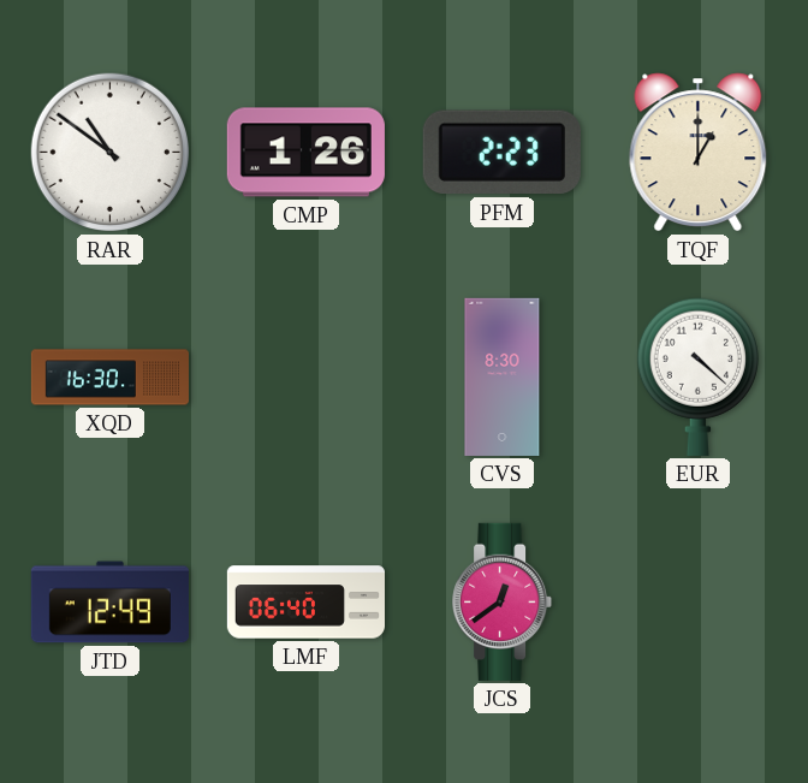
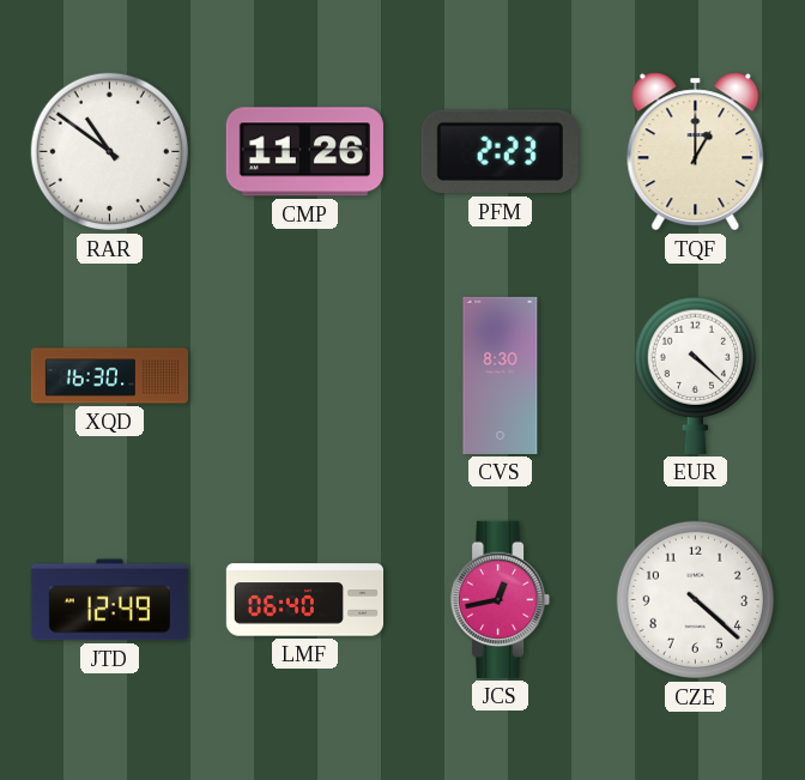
CMP: 1:26 -> 11:26 (304, 152)
JCS: 12:39 -> 12:43 (501, 599)
CZE: none -> 4:22 (696, 600)
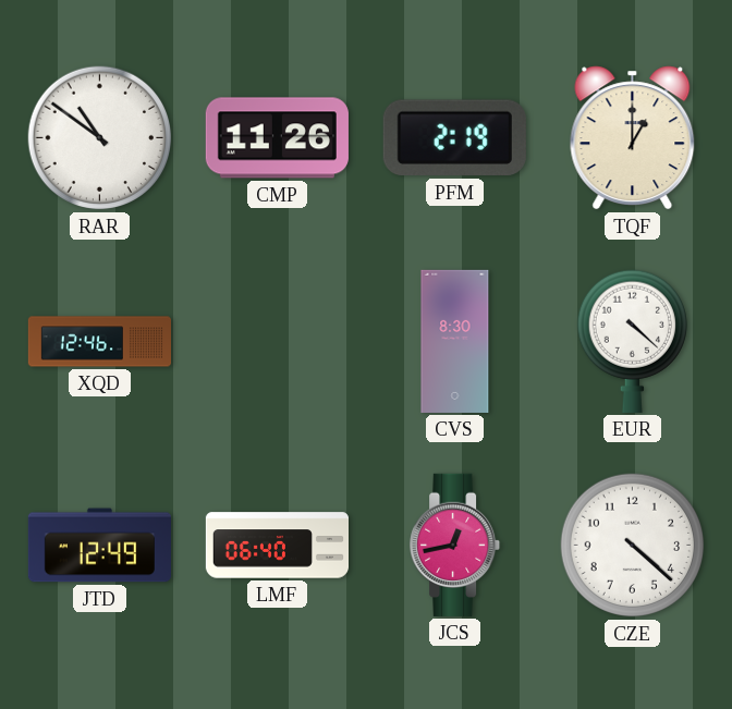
PFM: 2:23 -> 2:19 (454, 138)
XQD: 16:30 -> 12:46 (99, 342)
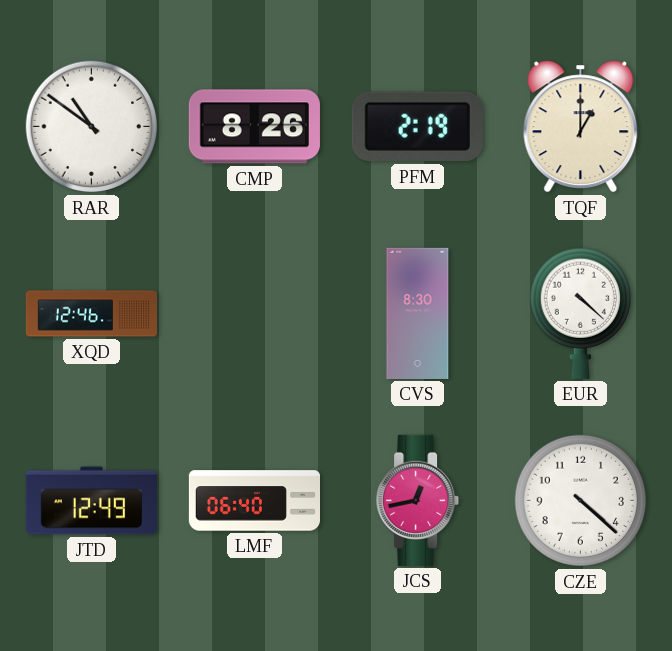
CMP: 11:26 -> 8:26 (254, 127)
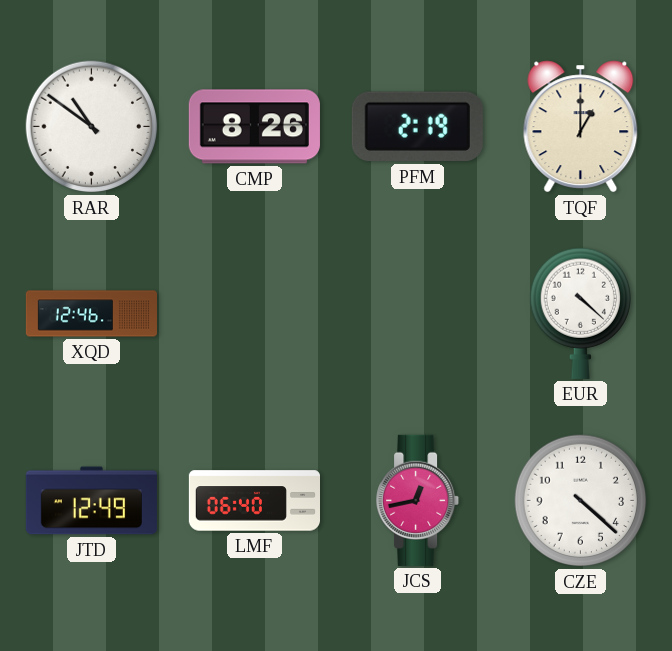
CVS: 8:30 -> none (418, 313)
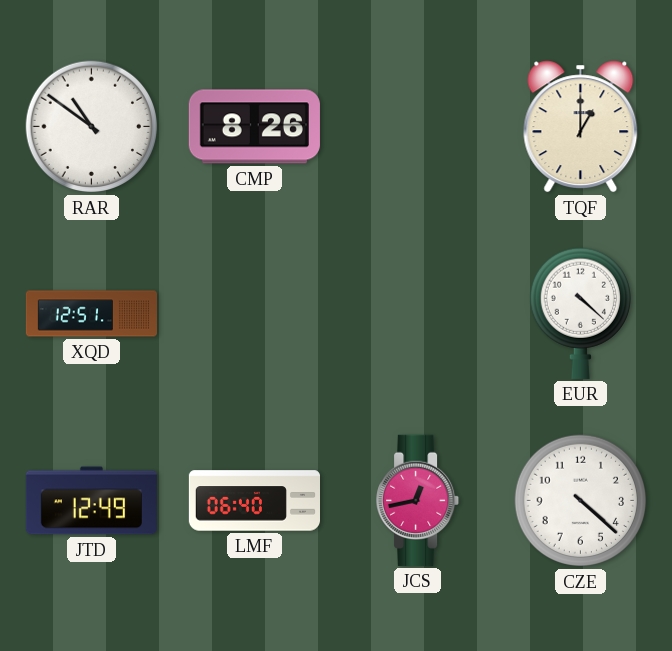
PFM: 2:19 -> none (417, 127)
XQD: 12:46 -> 12:51 (91, 314)
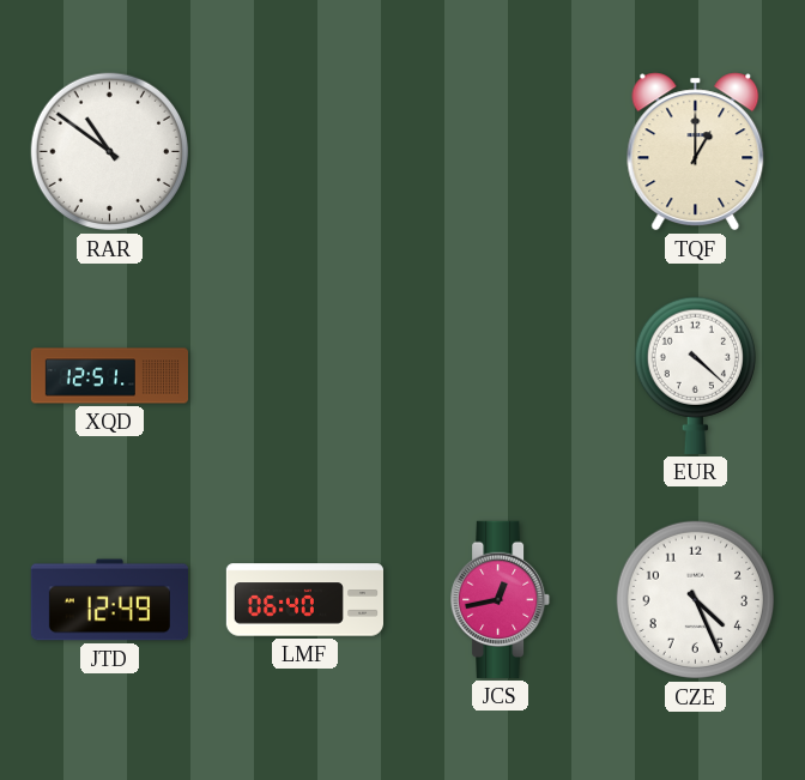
CMP: 8:26 -> none (254, 127)
CZE: 4:22 -> 4:26 (696, 600)
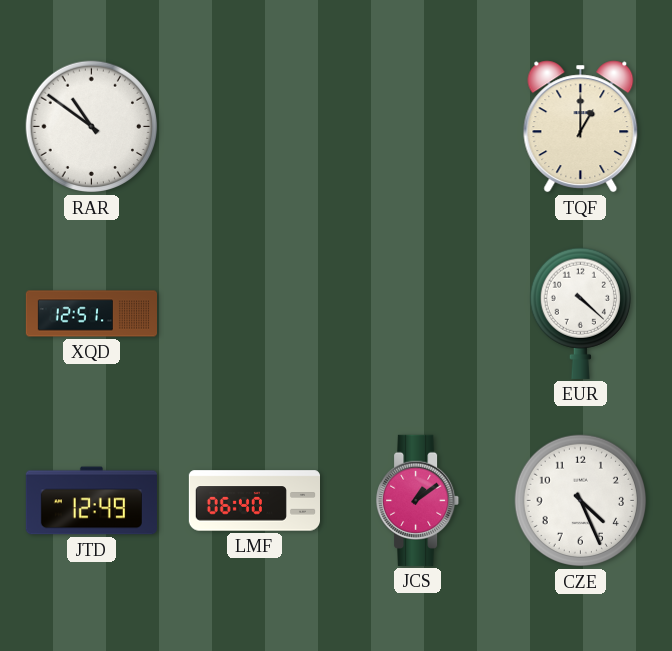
JCS: 12:43 -> 1:09 (418, 500)
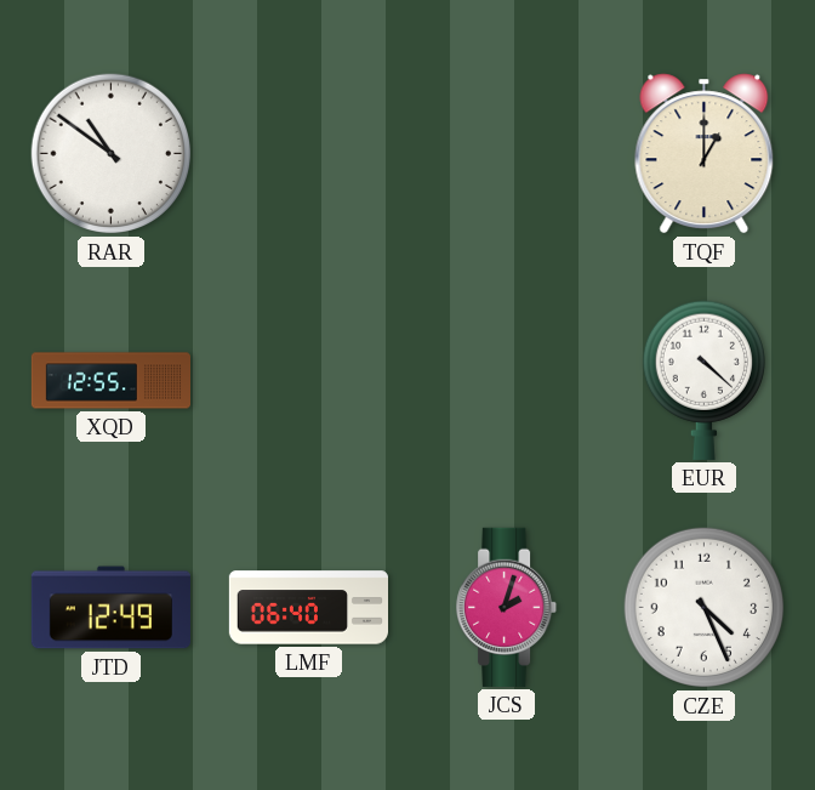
XQD: 12:51 -> 12:55 (110, 381)
JCS: 1:09 -> 2:03 (507, 607)
